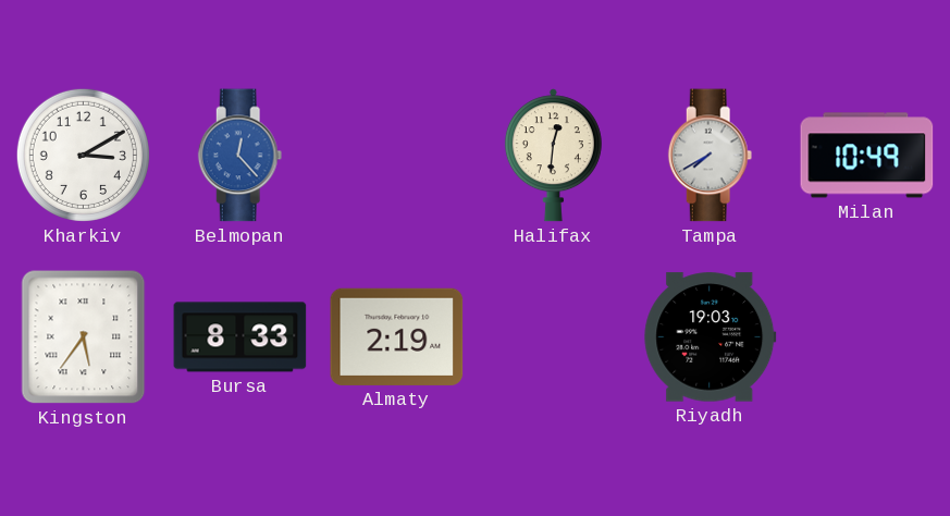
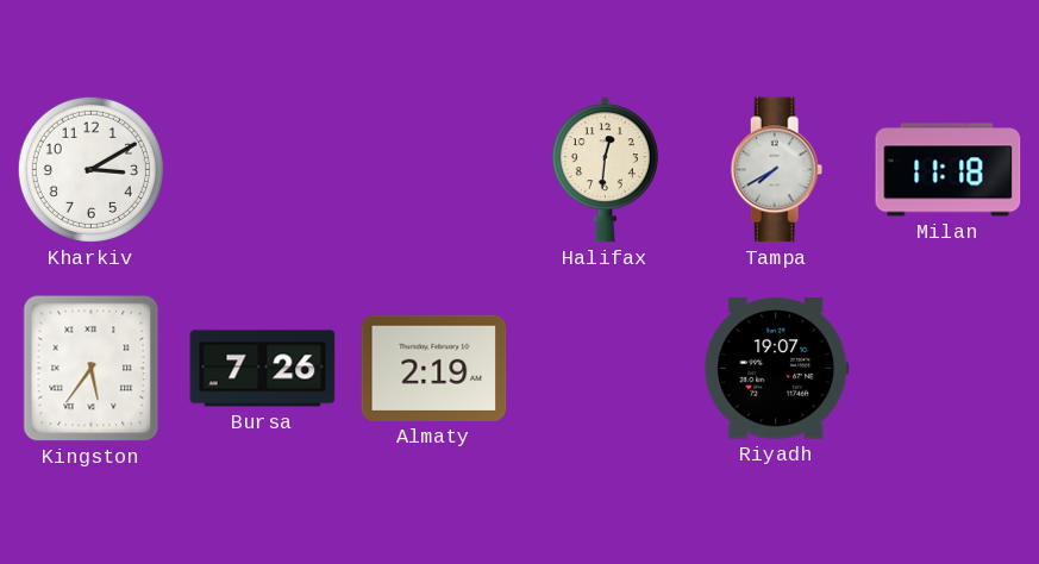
Belmopan: 12:23 -> none (240, 156)
Milan: 10:49 -> 11:18 (949, 170)
Bursa: 8:33 -> 7:26 (263, 369)
Riyadh: 19:03 -> 19:07 (777, 369)
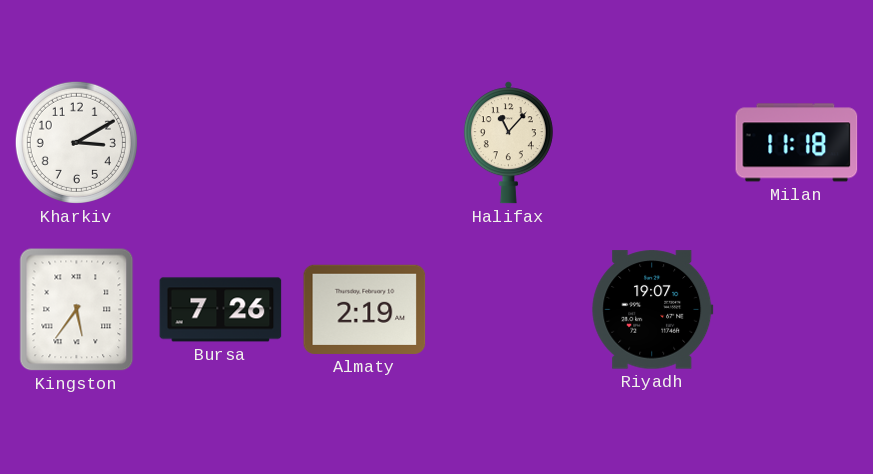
Halifax: 12:31 -> 11:07 (508, 143)
Tampa: 7:40 -> none (777, 170)
